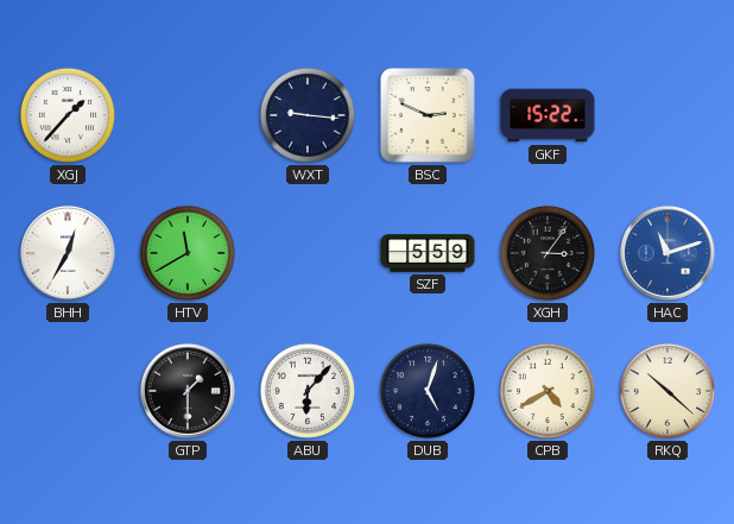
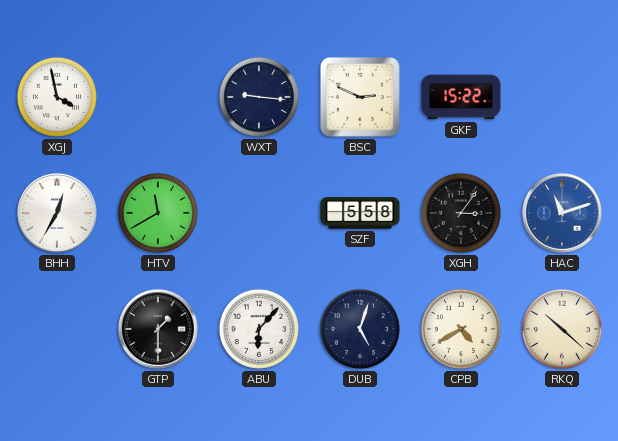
XGJ: 1:37 -> 3:58 (57, 97)
SZF: 5:59 -> 5:58 (360, 213)
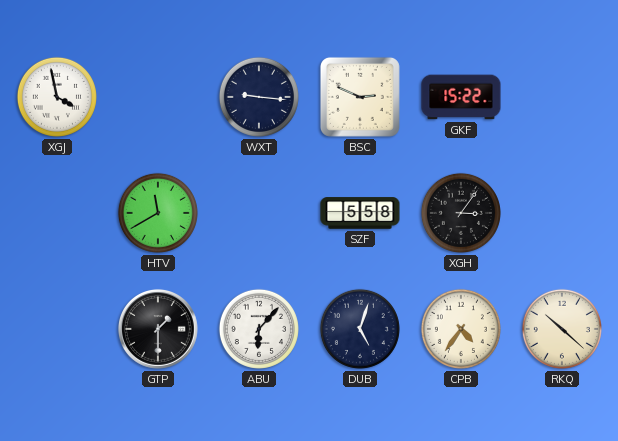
BHH: 12:35 -> none (57, 213)
HAC: 11:12 -> none (562, 213)
CPB: 4:40 -> 4:36 (461, 329)
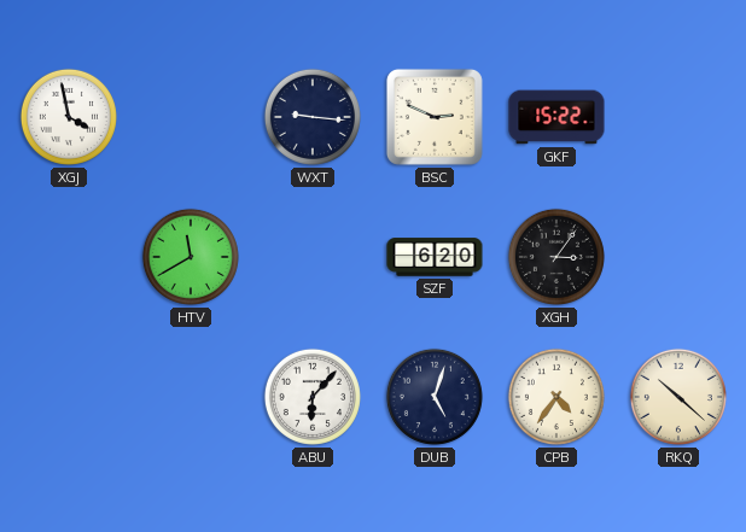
SZF: 5:58 -> 6:20 (435, 257)
GTP: 1:30 -> none (158, 329)
